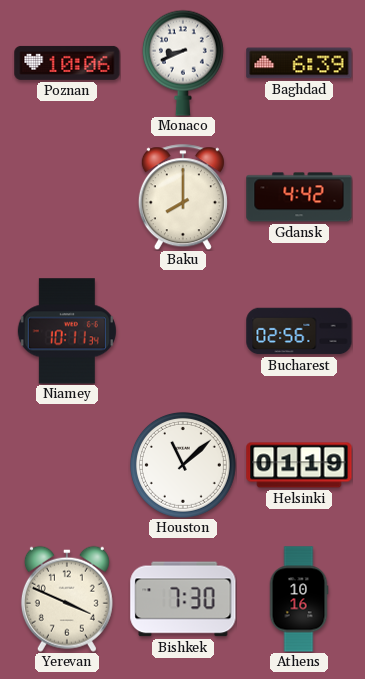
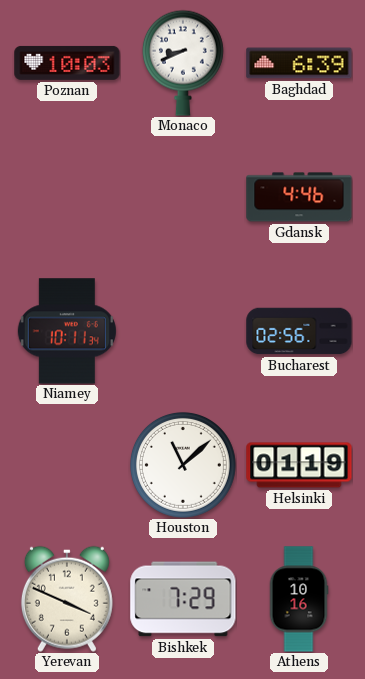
Poznan: 10:06 -> 10:03 (67, 63)
Baku: 8:00 -> none (183, 197)
Gdansk: 4:42 -> 4:46 (299, 197)
Bishkek: 7:30 -> 7:29 (183, 599)
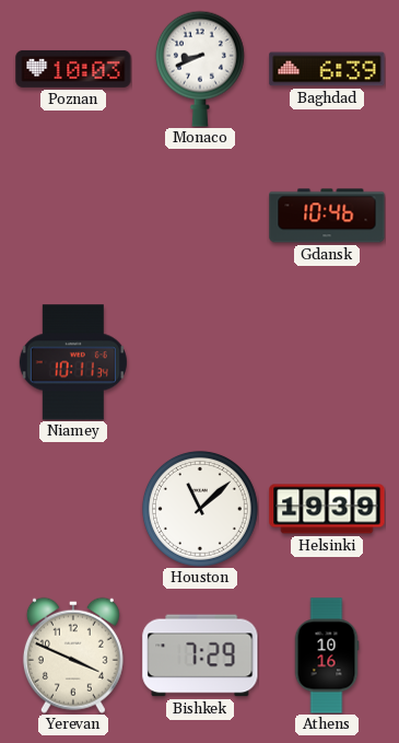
Gdansk: 4:46 -> 10:46 (327, 216)
Bucharest: 02:56 -> none (299, 331)
Helsinki: 01:19 -> 19:39 (327, 509)
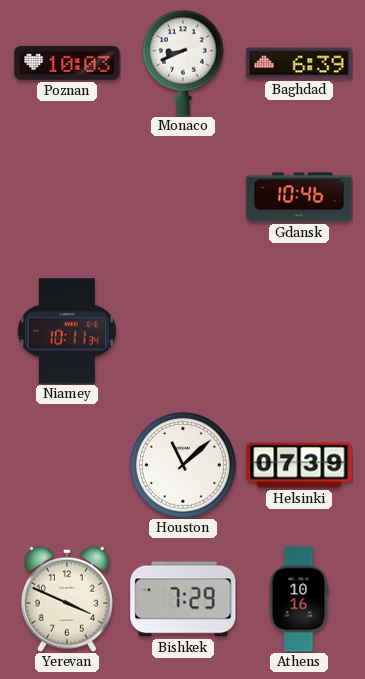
Helsinki: 19:39 -> 07:39 (299, 465)
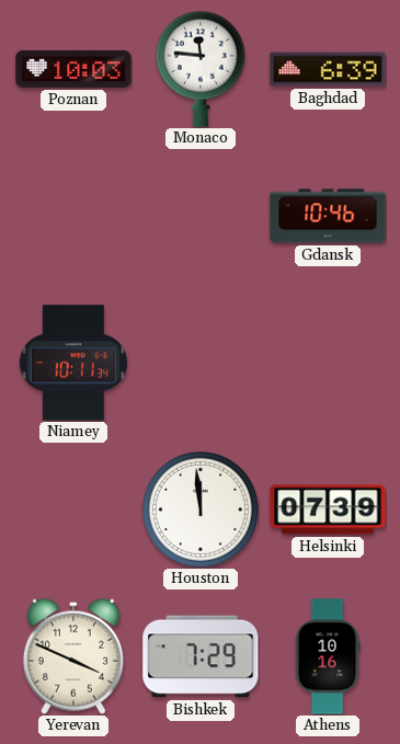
Monaco: 8:41 -> 11:46 (201, 69)
Houston: 11:08 -> 11:59 (201, 510)
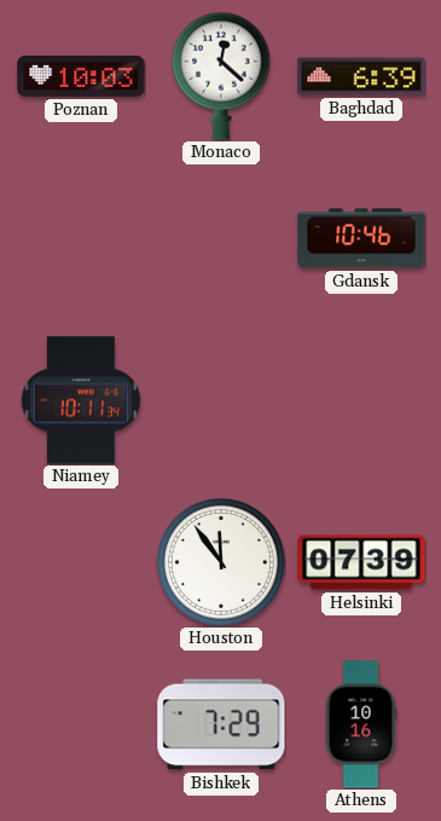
Monaco: 11:46 -> 12:22 (221, 76)
Houston: 11:59 -> 11:54 (221, 562)
Yerevan: 3:49 -> none (73, 656)
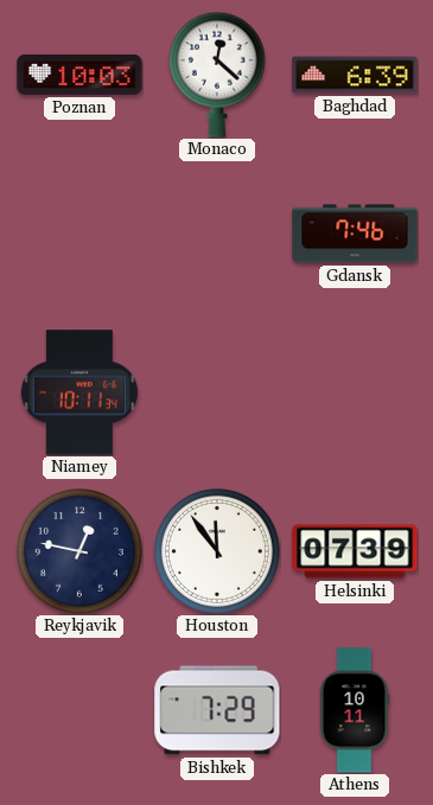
Gdansk: 10:46 -> 7:46 (355, 234)
Reykjavik: none -> 12:47 (79, 551)
Athens: 10:16 -> 10:11 (355, 710)
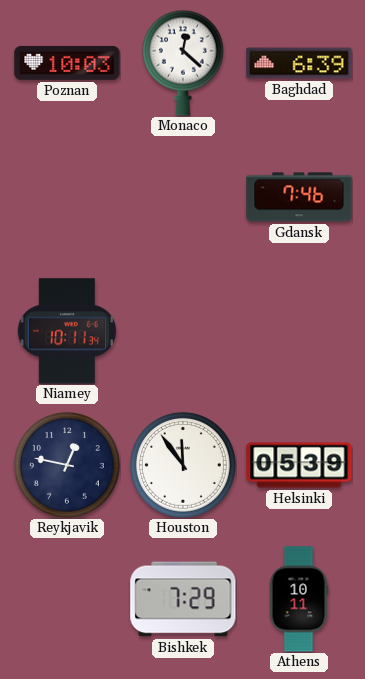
Helsinki: 07:39 -> 05:39 (299, 465)
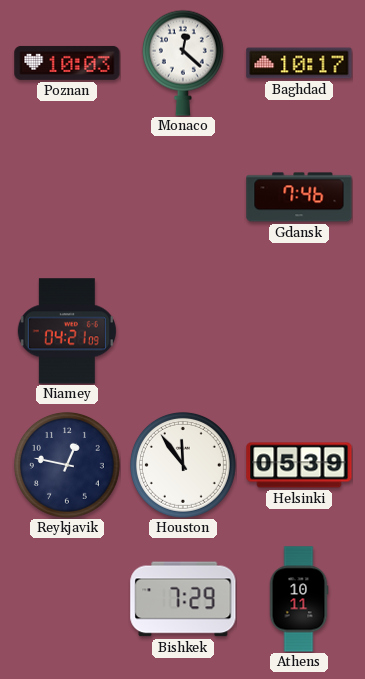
Baghdad: 6:39 -> 10:17 (299, 63)
Niamey: 10:11 -> 04:21 (67, 331)
